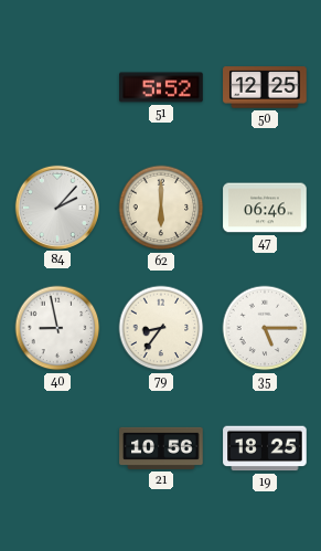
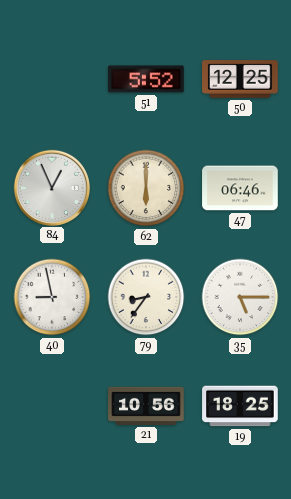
84: 2:07 -> 12:56 (51, 187)
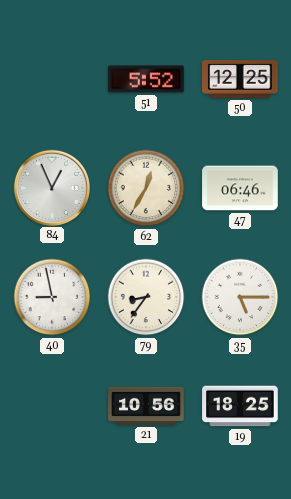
62: 6:00 -> 12:35 (146, 188)
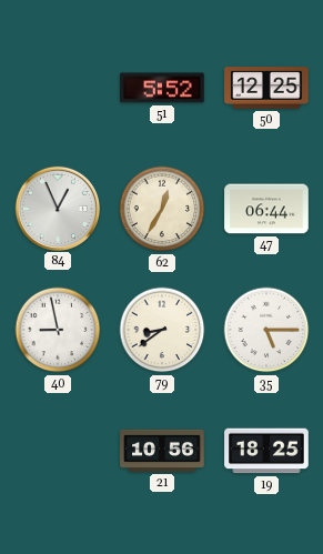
47: 06:46 -> 06:44 (266, 209)
79: 8:36 -> 8:39 (162, 330)
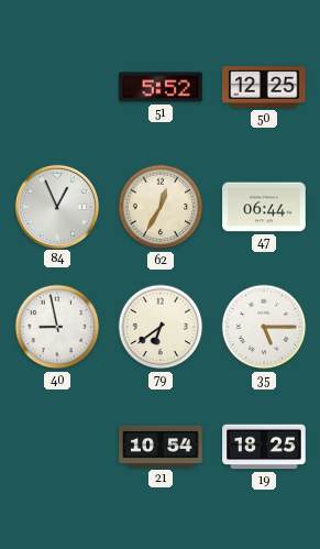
79: 8:39 -> 6:39 (161, 327)
21: 10:56 -> 10:54 (161, 447)
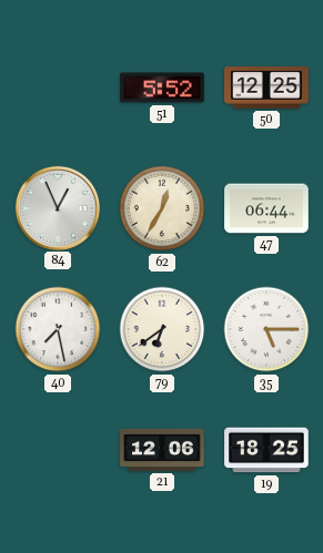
40: 8:58 -> 7:28 (58, 329)
21: 10:54 -> 12:06 (162, 450)
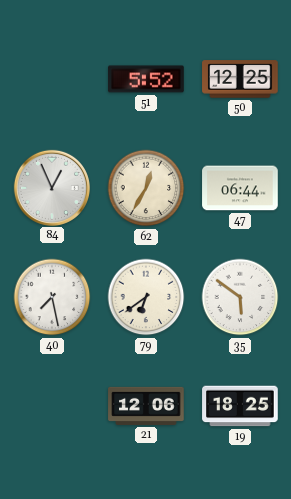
35: 5:15 -> 5:51 (240, 297)
